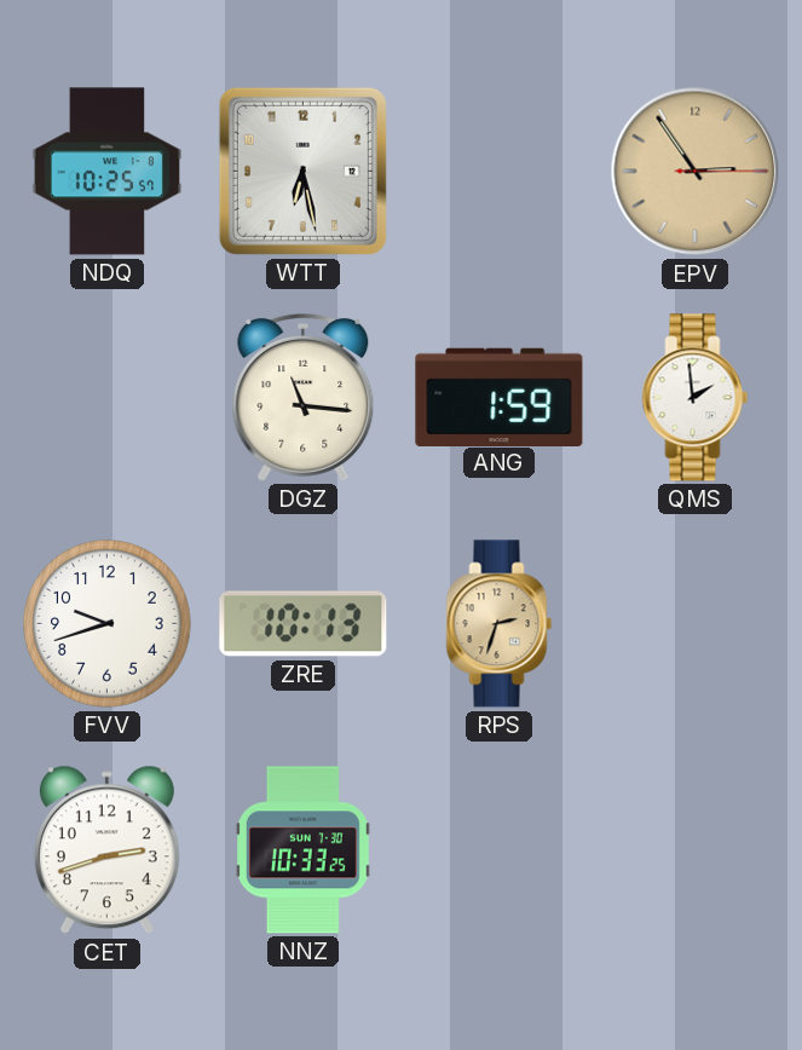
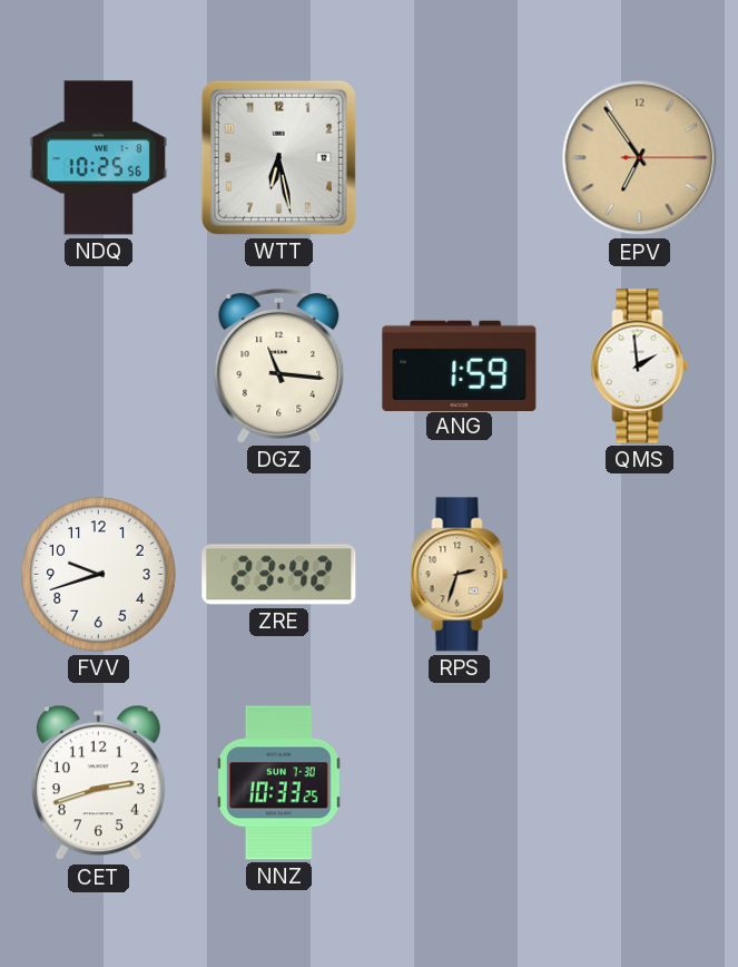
NDQ: 10:25:57 -> 10:25:56 (99, 158)
EPV: 2:54 -> 6:54 (640, 158)
ZRE: 10:13 -> 23:42 (279, 575)
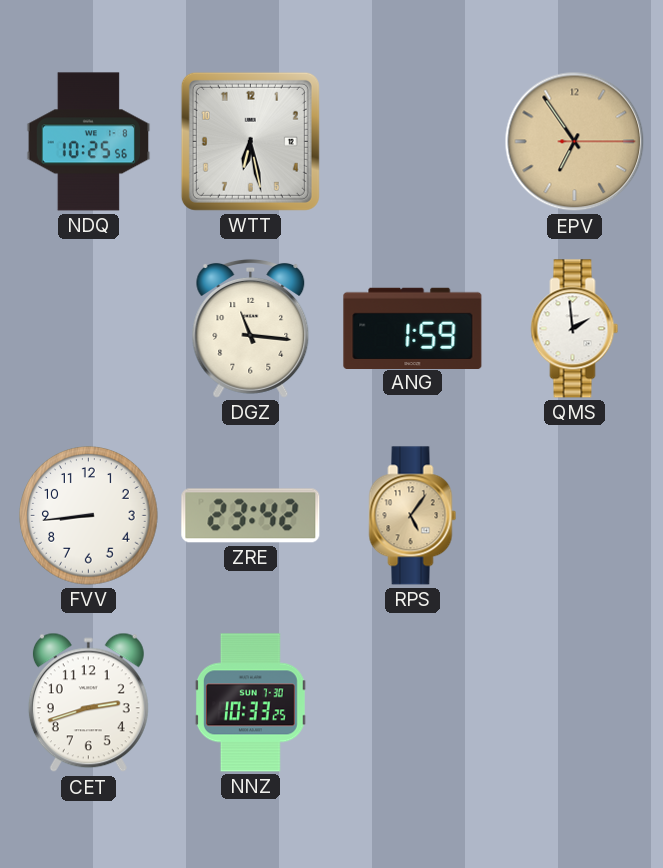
FVV: 9:42 -> 8:44 (89, 516)
RPS: 2:33 -> 5:06 (413, 516)
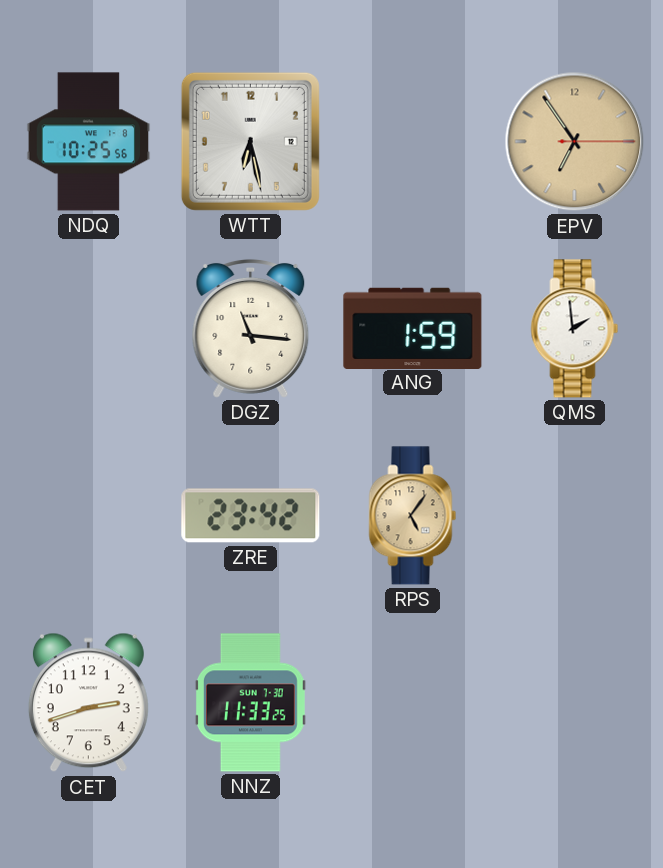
FVV: 8:44 -> none (89, 516)
NNZ: 10:33 -> 11:33 (250, 703)
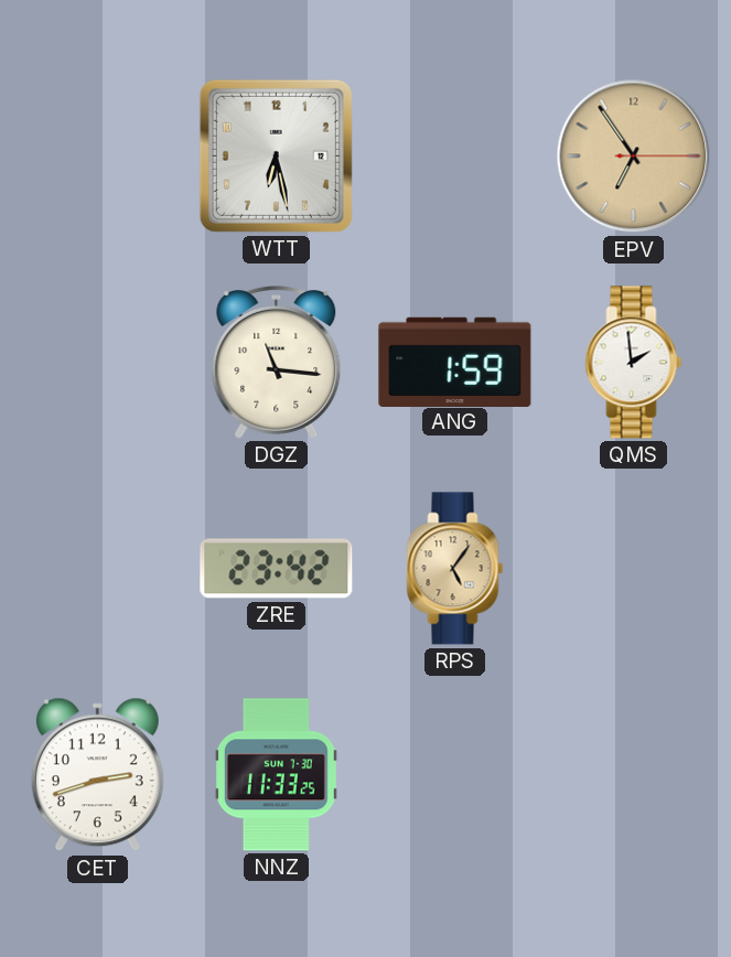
NDQ: 10:25 -> none (89, 142)
